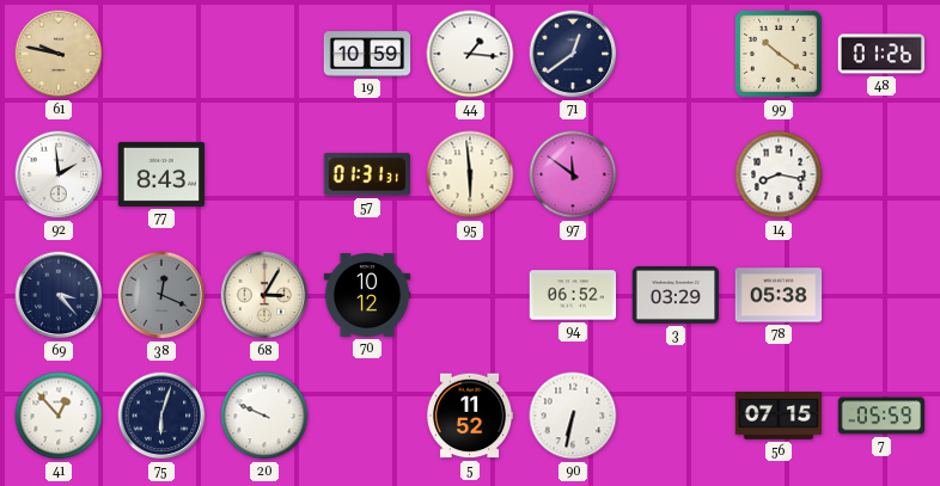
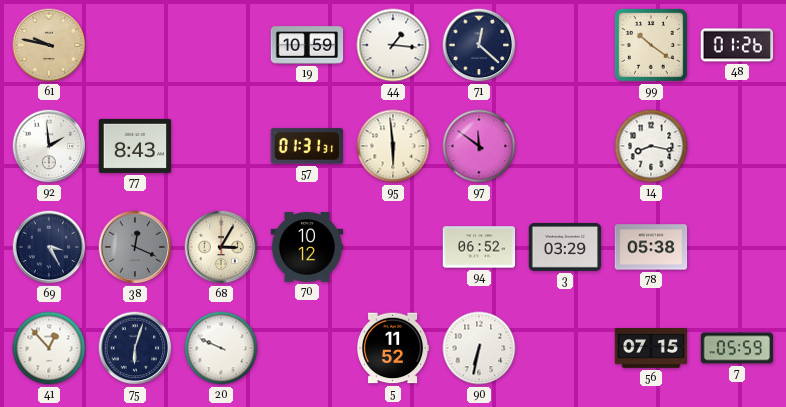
71: 12:39 -> 12:22 (479, 45)
69: 3:23 -> 3:25 (49, 247)
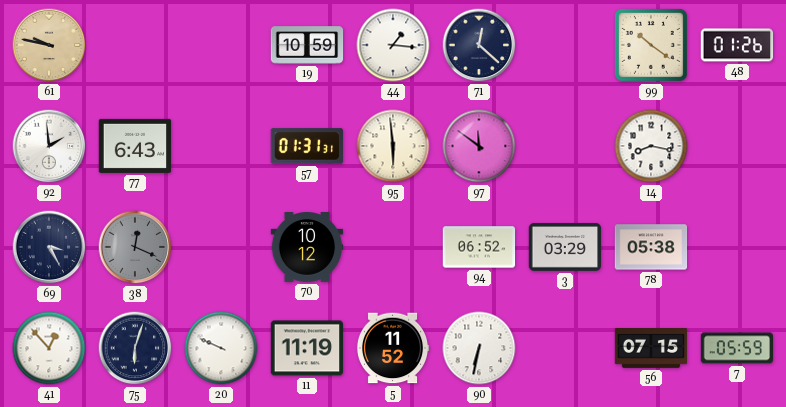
77: 8:43 -> 6:43 (135, 146)
68: 3:05 -> none (221, 247)
11: none -> 11:19 (307, 348)
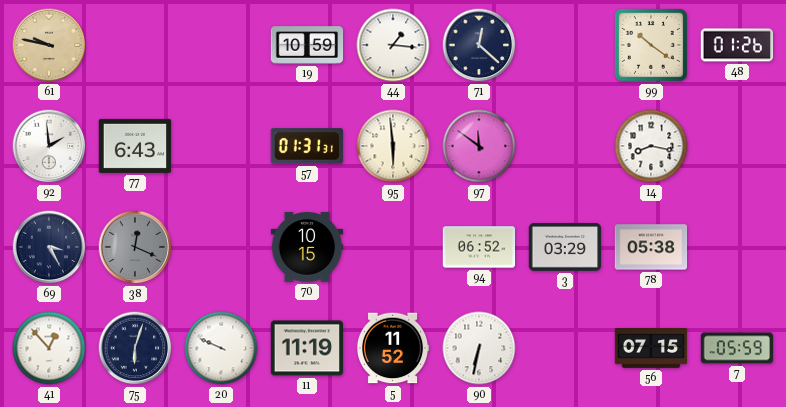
70: 10:12 -> 10:15 (307, 248)
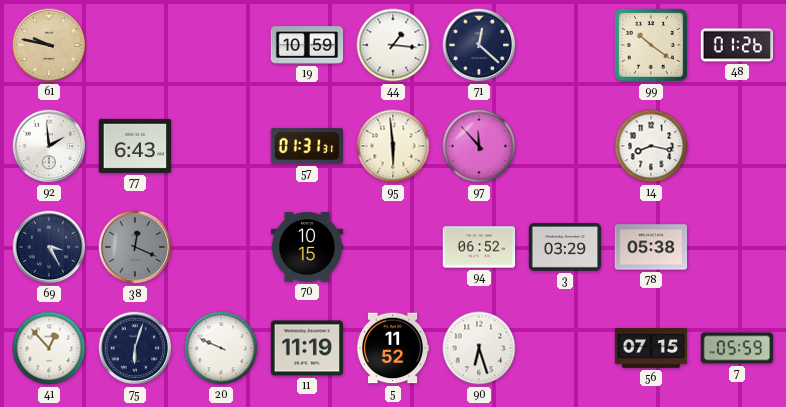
97: 11:51 -> 11:53 (479, 146)
90: 6:32 -> 6:27 (479, 348)
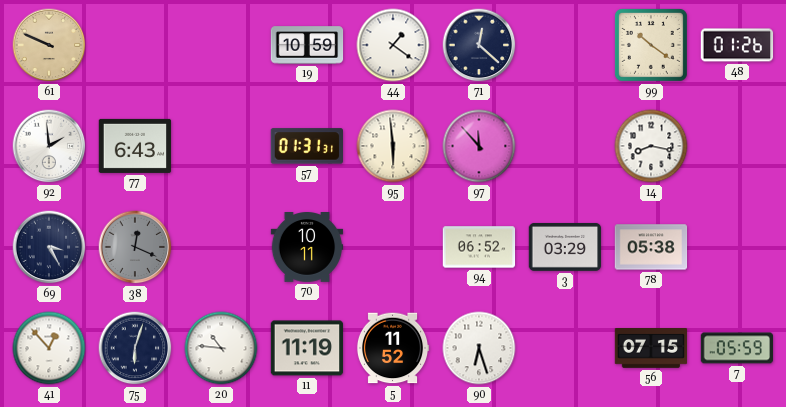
61: 9:47 -> 9:49 (49, 45)
44: 1:16 -> 1:21 (393, 45)
70: 10:15 -> 10:11 (307, 248)
20: 9:49 -> 10:46 (221, 348)
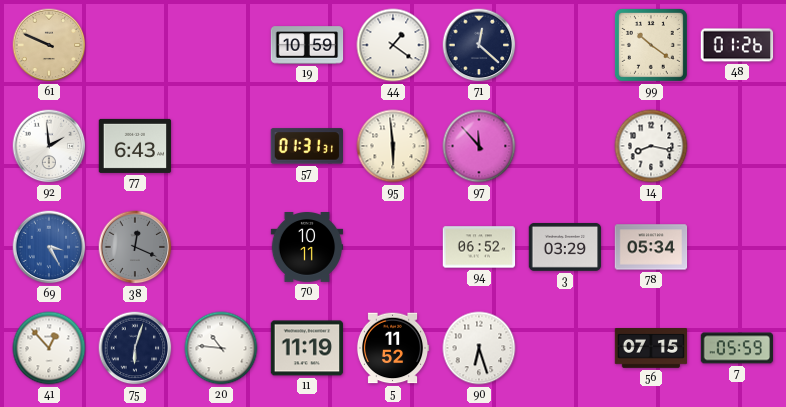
69 dial: navy -> blue (49, 247)
78: 05:38 -> 05:34 (651, 247)
